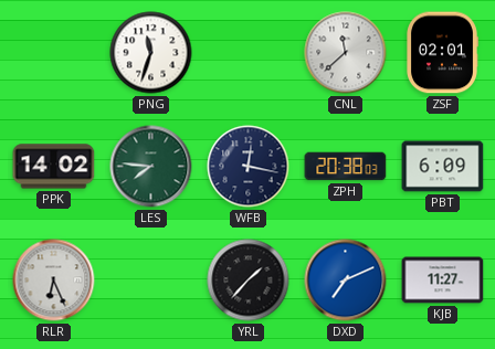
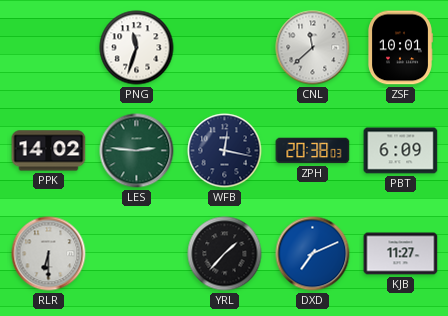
ZSF: 02:01 -> 10:01 (401, 48)
LES: 7:46 -> 2:46 (137, 151)
RLR: 6:26 -> 6:30 (49, 254)
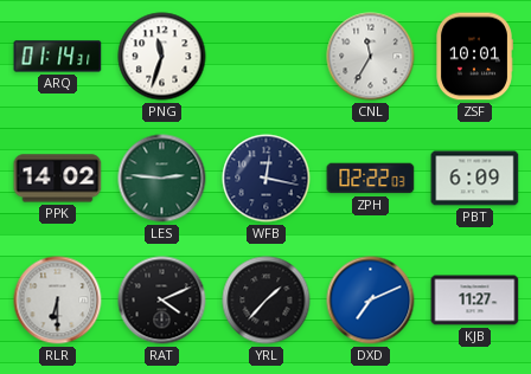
ARQ: none -> 01:14 (58, 57)
CNL: 11:38 -> 11:35 (371, 57)
ZPH: 20:38 -> 02:22 (371, 179)
RAT: none -> 4:11 (162, 301)
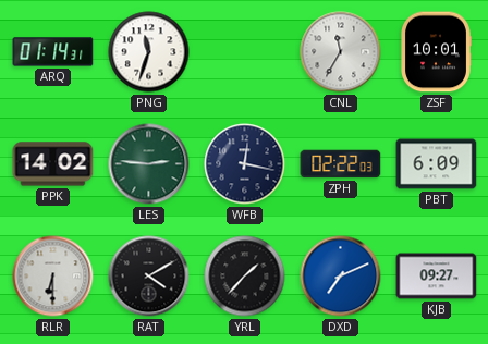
RAT: 4:11 -> 4:10 (149, 277)
KJB: 11:27 -> 09:27 (437, 277)
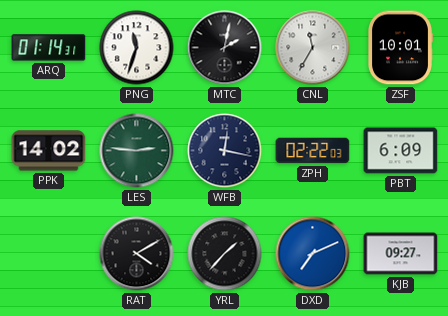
MTC: none -> 2:02 (225, 48)
RLR: 6:30 -> none (53, 277)
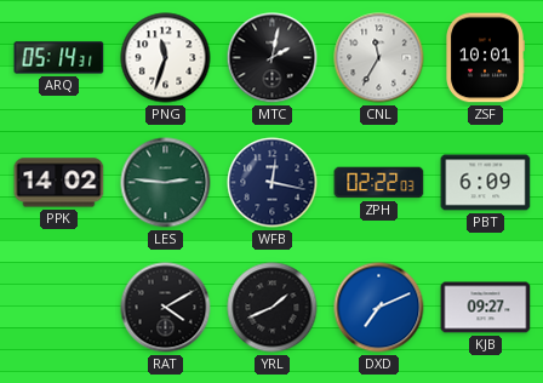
ARQ: 01:14 -> 05:14 (59, 58)
YRL: 1:37 -> 1:41 (273, 308)
